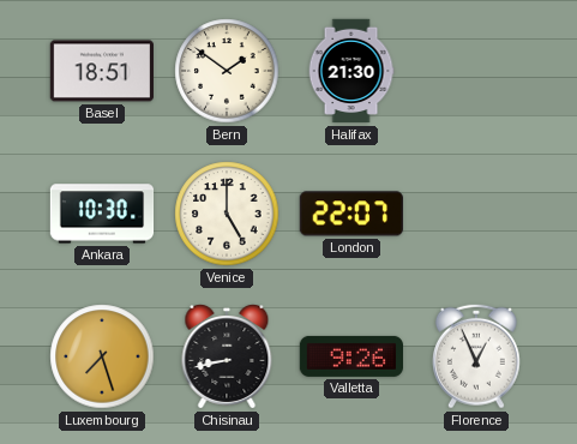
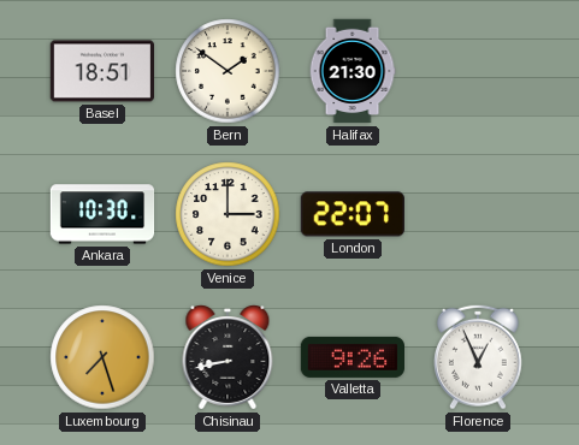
Venice: 5:00 -> 3:00 (228, 214)
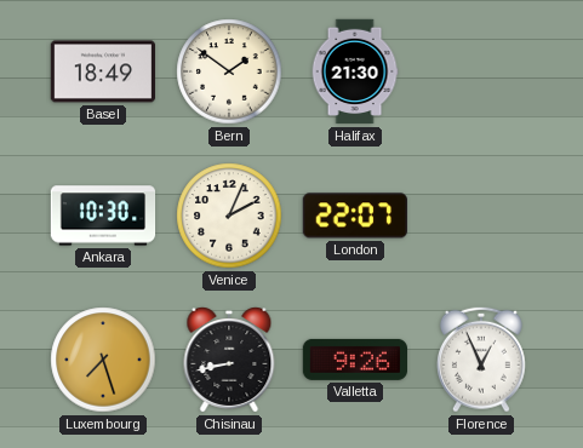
Basel: 18:51 -> 18:49 (102, 71)
Venice: 3:00 -> 2:04 (229, 216)
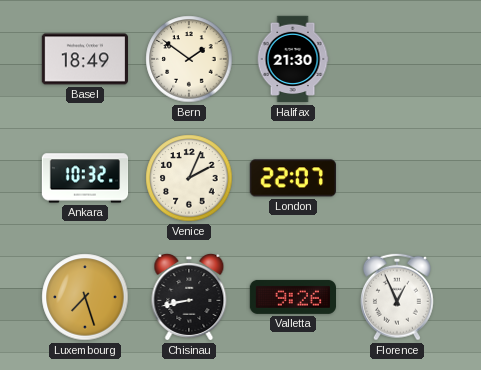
Ankara: 10:30 -> 10:32 (85, 178)
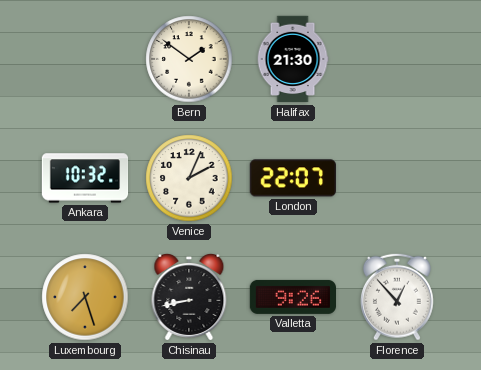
Basel: 18:49 -> none (84, 59)
Florence: 12:56 -> 12:53 (397, 297)
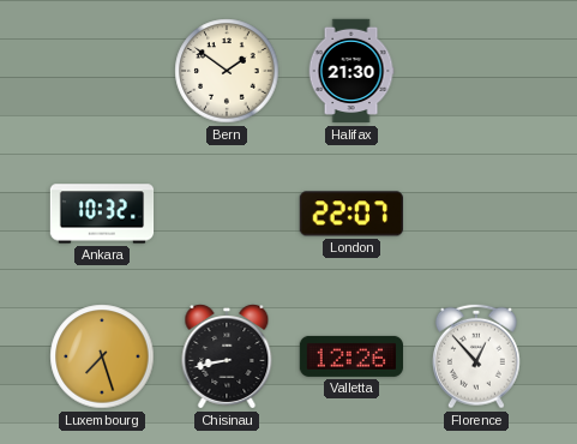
Venice: 2:04 -> none (189, 178)
Valletta: 9:26 -> 12:26 (350, 356)
